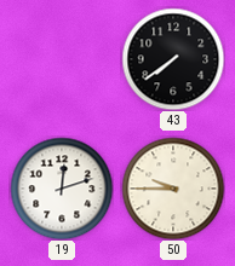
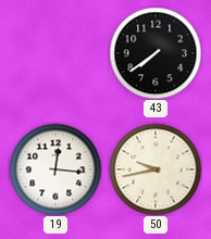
19: 12:12 -> 12:16 (55, 169)
50: 9:45 -> 9:43 (156, 169)
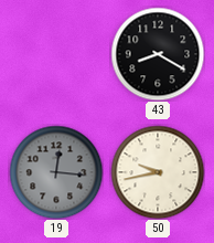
43: 7:39 -> 8:20 (158, 54)
19 dial: white -> grey (56, 172)
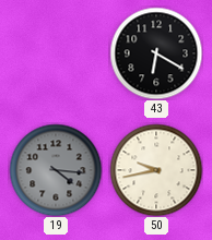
43: 8:20 -> 6:20 (156, 53)
19: 12:16 -> 4:16 (56, 170)
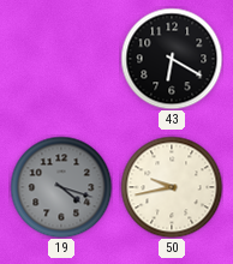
19: 4:16 -> 4:18 (61, 187)
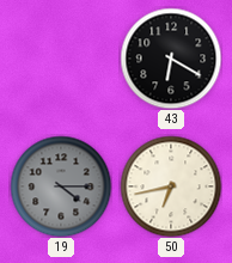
19: 4:18 -> 4:15 (61, 186)
50: 9:43 -> 6:43 (171, 186)
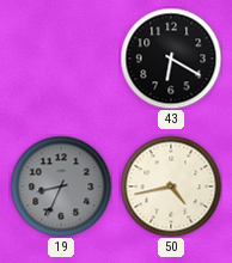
19: 4:15 -> 8:34 (61, 186)
50: 6:43 -> 4:43 (171, 186)
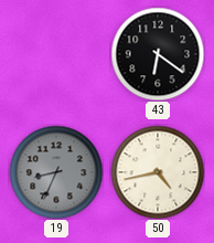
43: 6:20 -> 6:21 (158, 54)
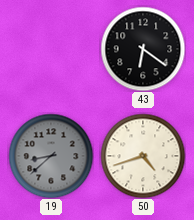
19: 8:34 -> 8:38 (51, 156)
50: 4:43 -> 4:42 (143, 156)
